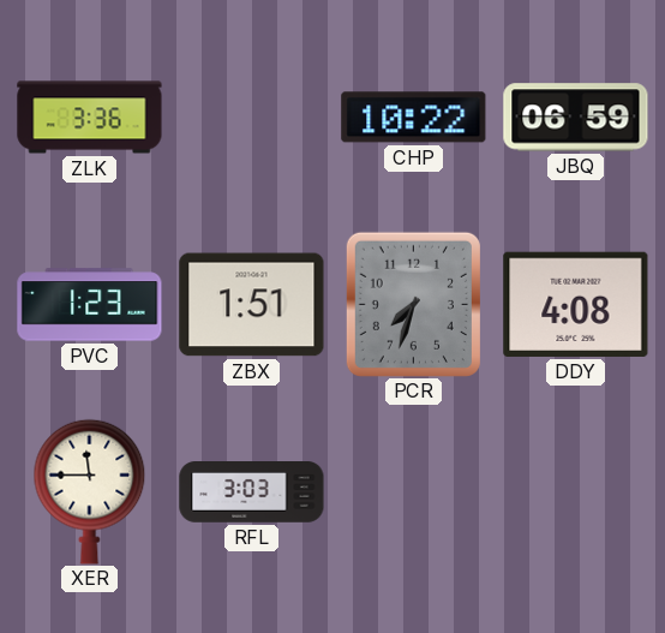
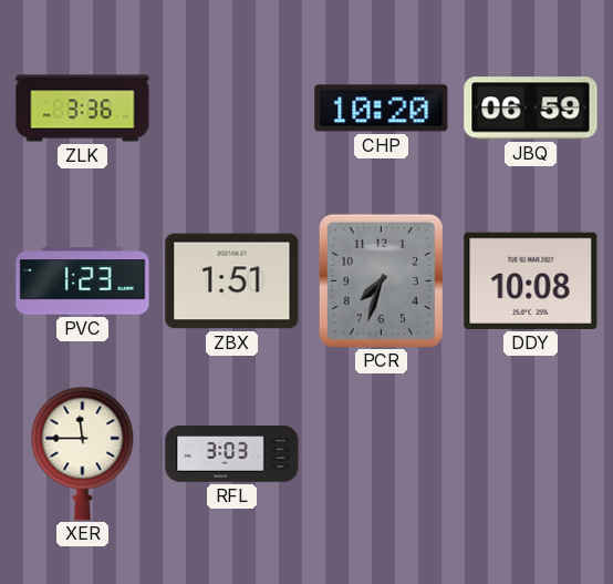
CHP: 10:22 -> 10:20 (382, 109)
DDY: 4:08 -> 10:08 (531, 280)
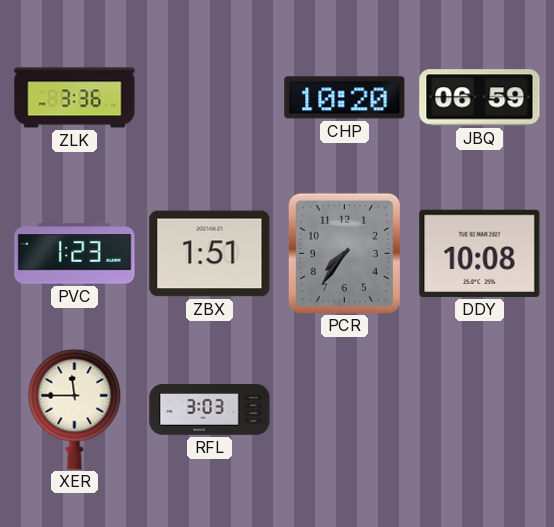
PCR: 7:33 -> 7:36 (344, 253)
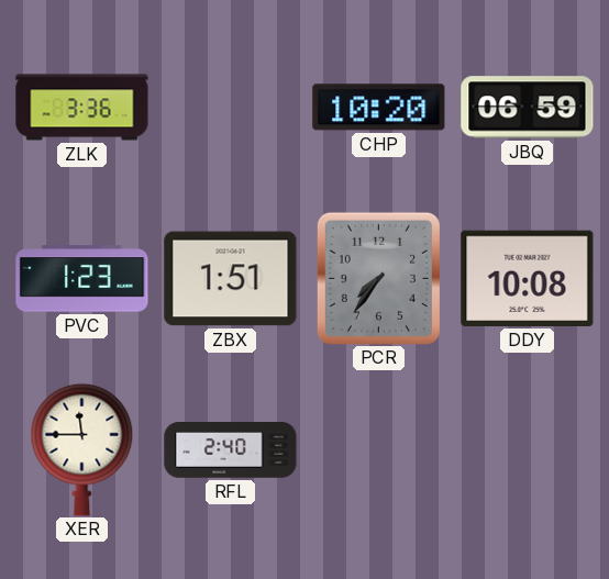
RFL: 3:03 -> 2:40 (231, 450)
